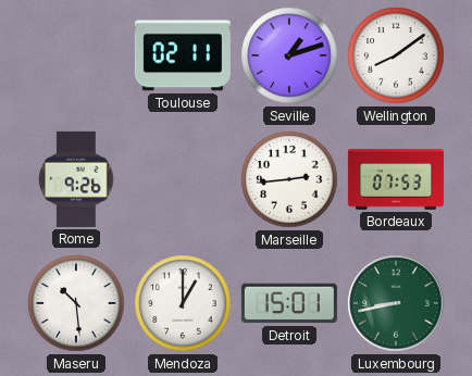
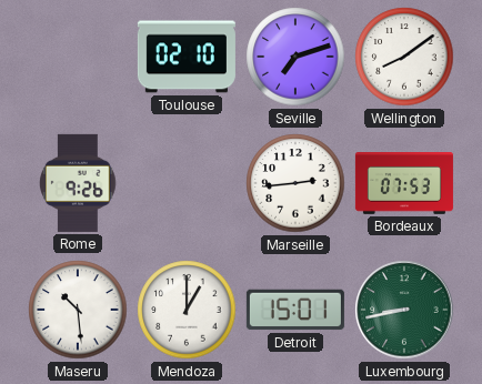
Toulouse: 02:11 -> 02:10 (187, 57)
Seville: 1:12 -> 7:12 (295, 57)
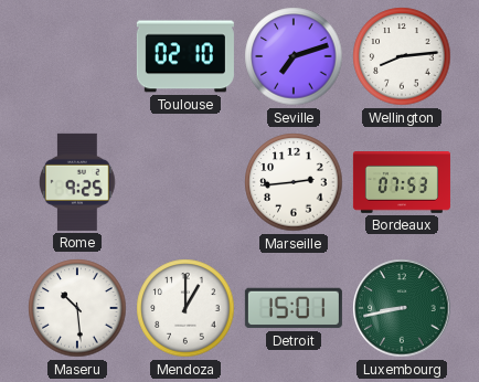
Wellington: 8:09 -> 8:14 (402, 56)
Rome: 9:26 -> 9:25 (78, 182)
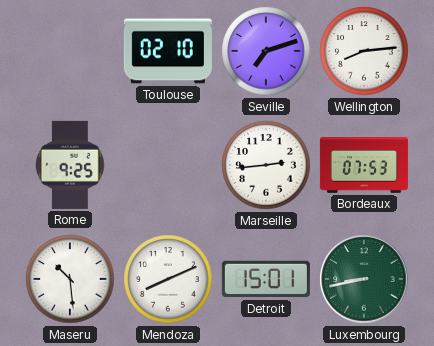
Mendoza: 1:00 -> 8:11 (168, 279)
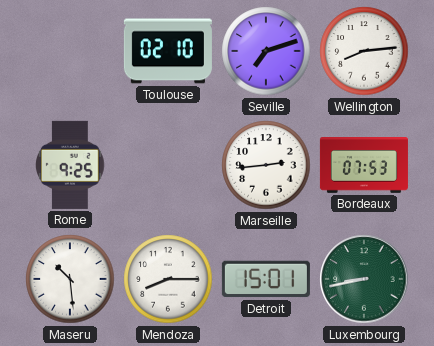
Mendoza: 8:11 -> 8:15 (168, 279)
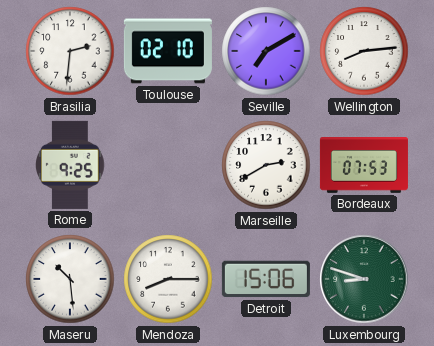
Brasilia: none -> 2:31 (70, 51)
Seville: 7:12 -> 7:10 (266, 51)
Marseille: 2:44 -> 2:40 (266, 165)
Detroit: 15:01 -> 15:06 (266, 279)
Luxembourg: 8:43 -> 8:48 (364, 279)
